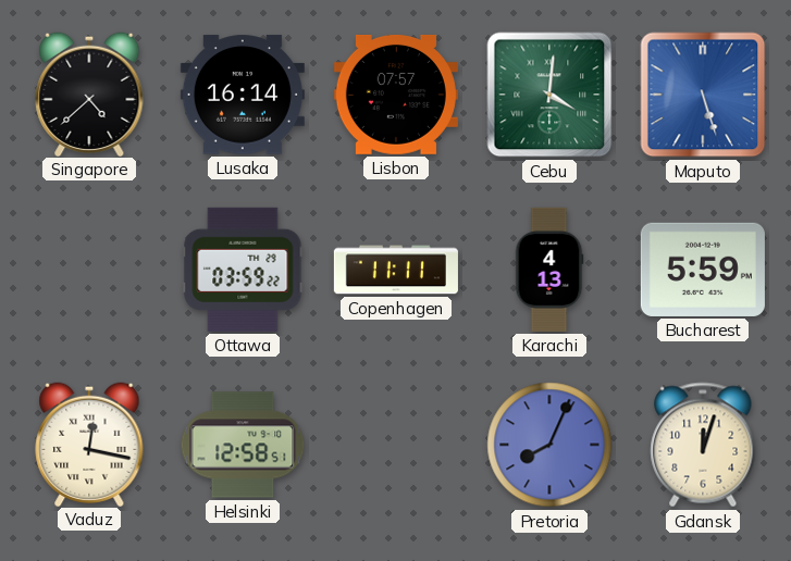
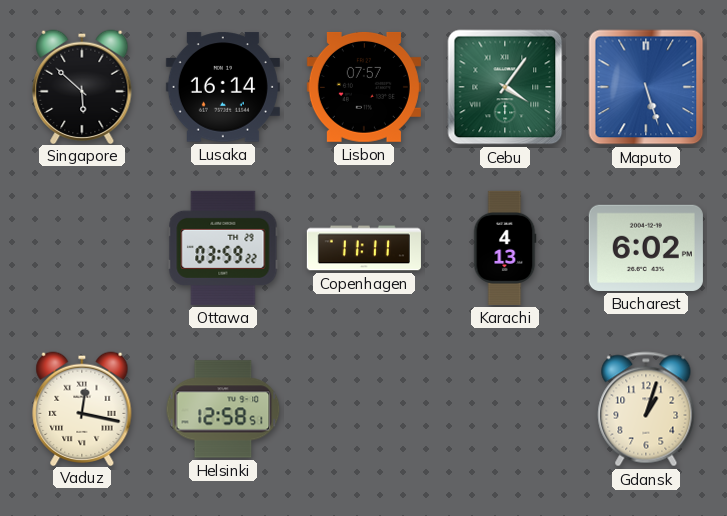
Singapore: 4:38 -> 5:52 (82, 86)
Cebu: 4:01 -> 4:06 (505, 87)
Bucharest: 5:59 -> 6:02 (646, 248)
Pretoria: 8:04 -> none (549, 445)
Gdansk: 12:03 -> 1:03 (646, 409)
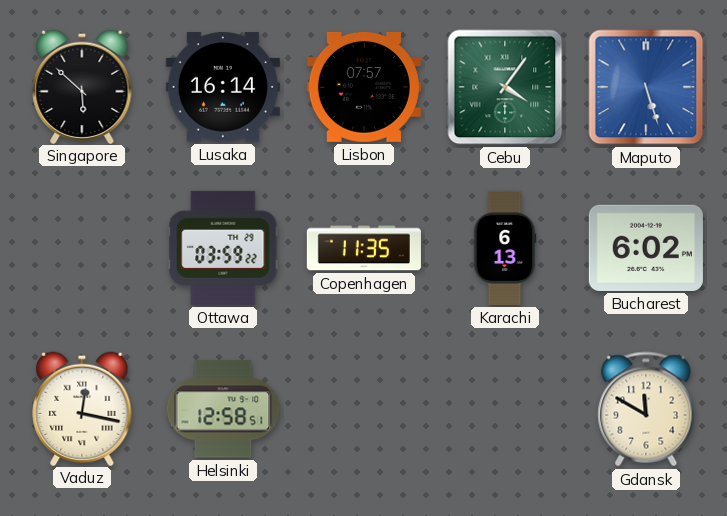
Copenhagen: 11:11 -> 11:35 (364, 248)
Karachi: 4:13 -> 6:13 (505, 248)
Gdansk: 1:03 -> 11:50 (646, 409)
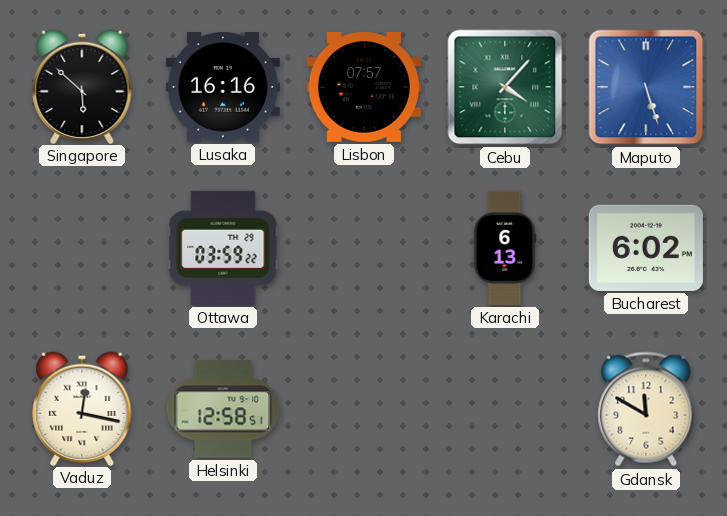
Lusaka: 16:14 -> 16:16 (223, 87)
Cebu: 4:06 -> 4:07 (505, 87)
Copenhagen: 11:35 -> none (364, 248)
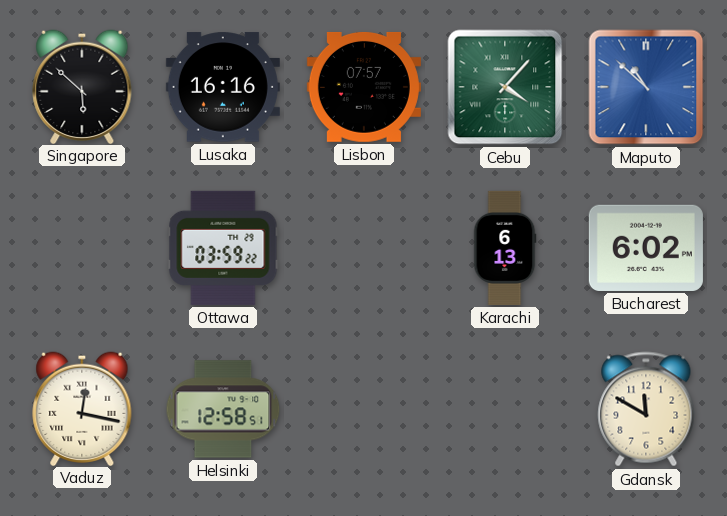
Maputo: 5:27 -> 10:52 (646, 87)
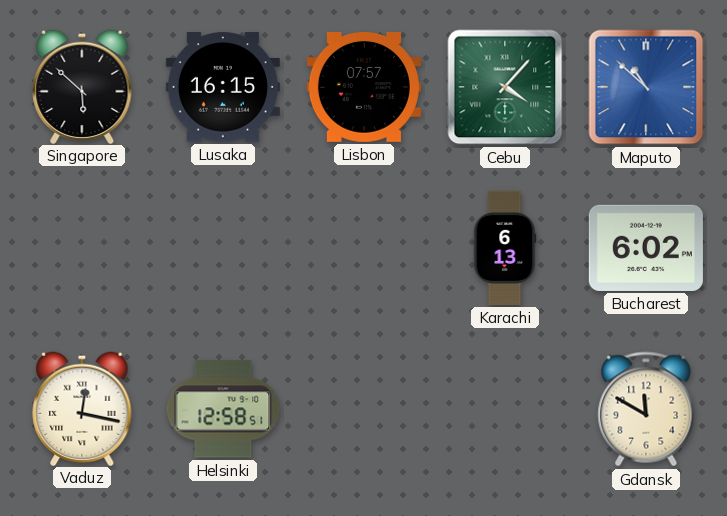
Lusaka: 16:16 -> 16:15 (223, 87)
Ottawa: 03:59 -> none (223, 248)
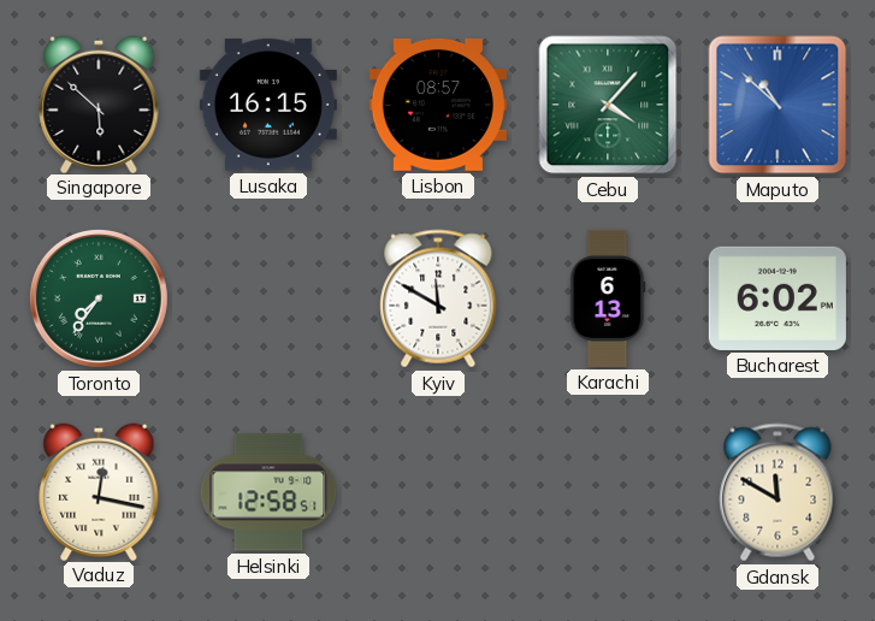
Lisbon: 07:57 -> 08:57 (438, 105)
Toronto: none -> 7:36 (100, 300)
Kyiv: none -> 11:50 (438, 298)
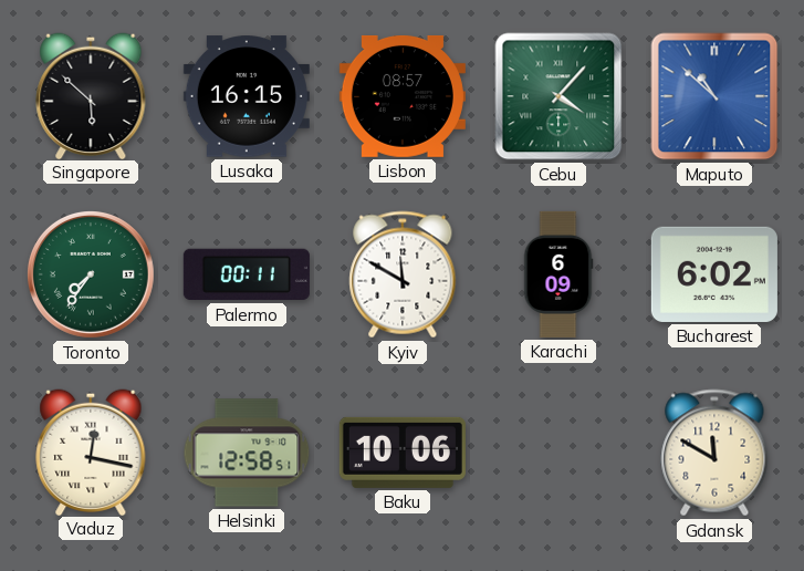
Palermo: none -> 00:11 (247, 274)
Karachi: 6:13 -> 6:09 (558, 274)
Baku: none -> 10:06 (403, 453)
